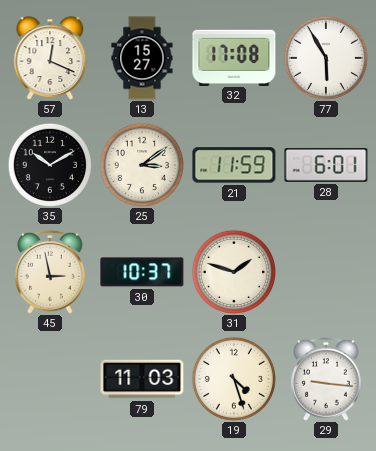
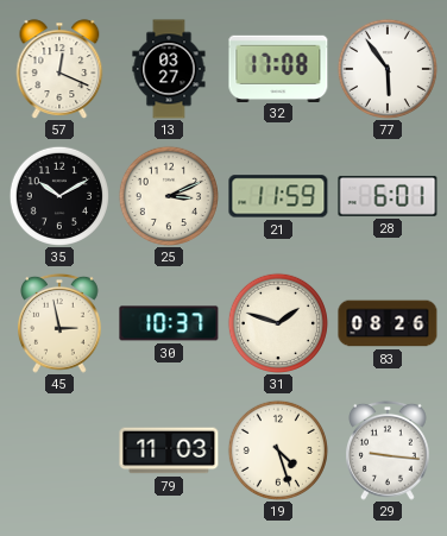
13: 15:27 -> 03:27 (169, 69)
77: 5:55 -> 5:54 (388, 69)
25: 3:09 -> 3:11 (169, 196)
83: none -> 08:26 (388, 323)
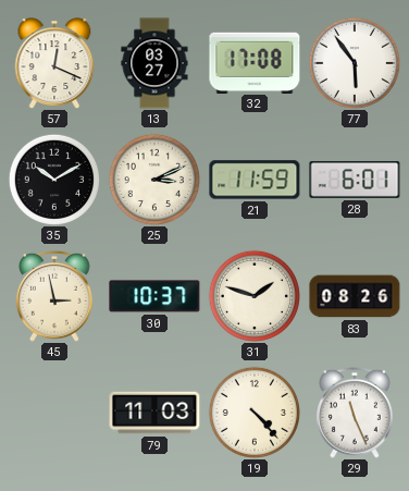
19: 4:27 -> 4:23 (255, 413)
29: 9:16 -> 11:26 (356, 413)
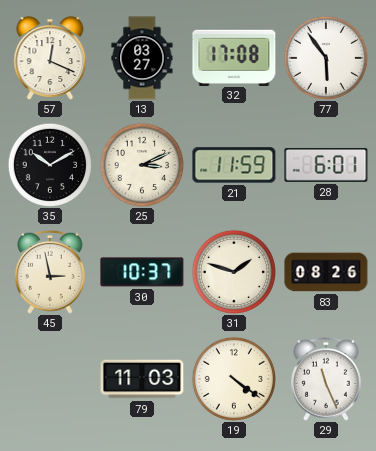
19: 4:23 -> 4:21 (234, 379)
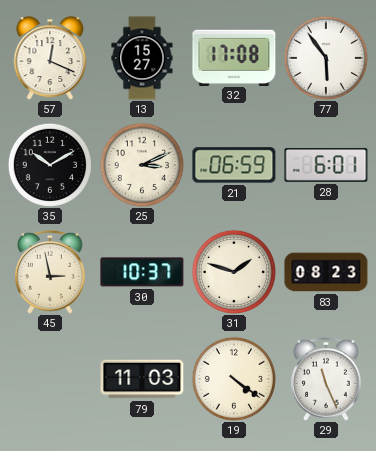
13: 03:27 -> 15:27 (142, 58)
21: 11:59 -> 06:59 (234, 165)
83: 08:26 -> 08:23 (326, 272)
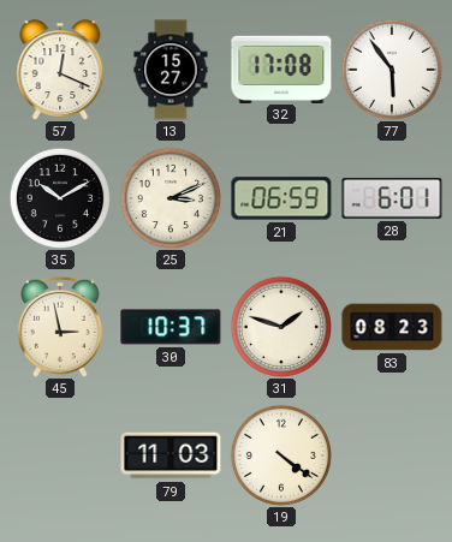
29: 11:26 -> none (327, 379)
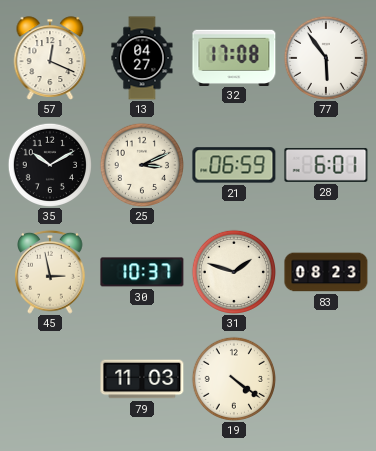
13: 15:27 -> 04:27 (142, 58)
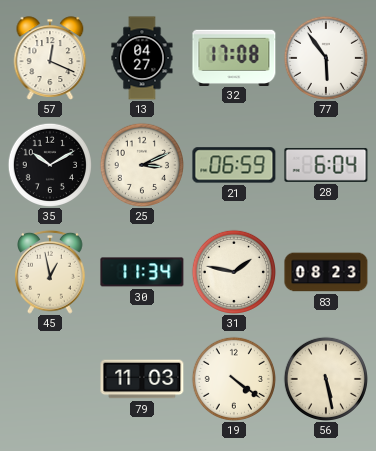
28: 6:01 -> 6:04 (326, 165)
45: 2:58 -> 12:58 (51, 272)
30: 10:37 -> 11:34 (142, 272)
31: 1:48 -> 1:47 (234, 272)
56: none -> 5:28 (326, 379)
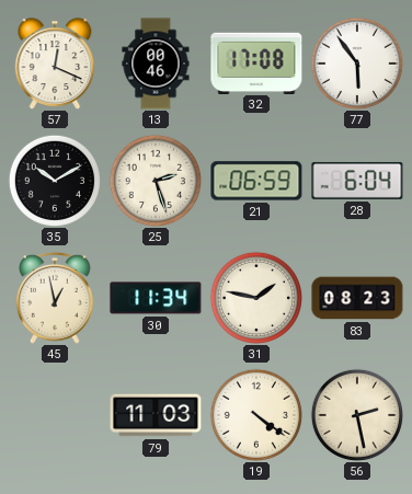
13: 04:27 -> 00:46 (156, 64)
25: 3:11 -> 2:27 (156, 181)
56: 5:28 -> 2:28 (357, 415)
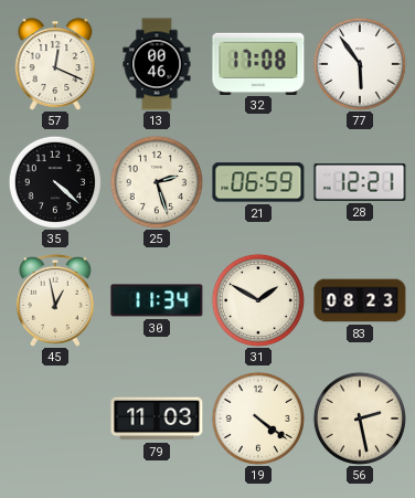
35: 10:10 -> 4:22 (55, 182)
28: 6:04 -> 12:21 (360, 182)
31: 1:47 -> 1:50 (258, 300)
